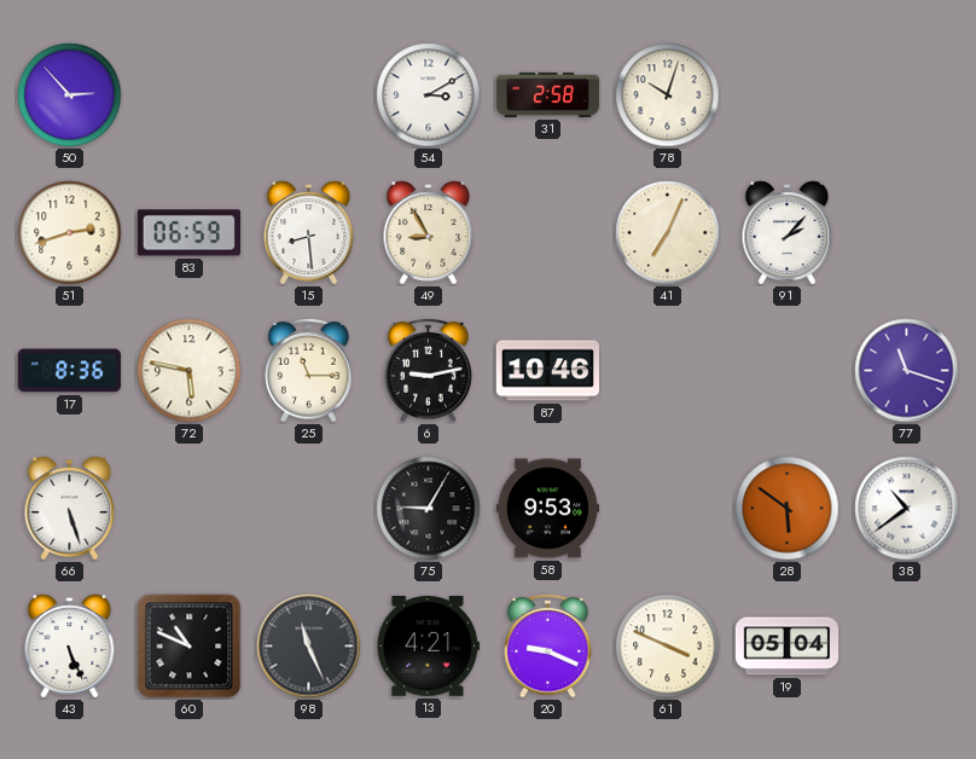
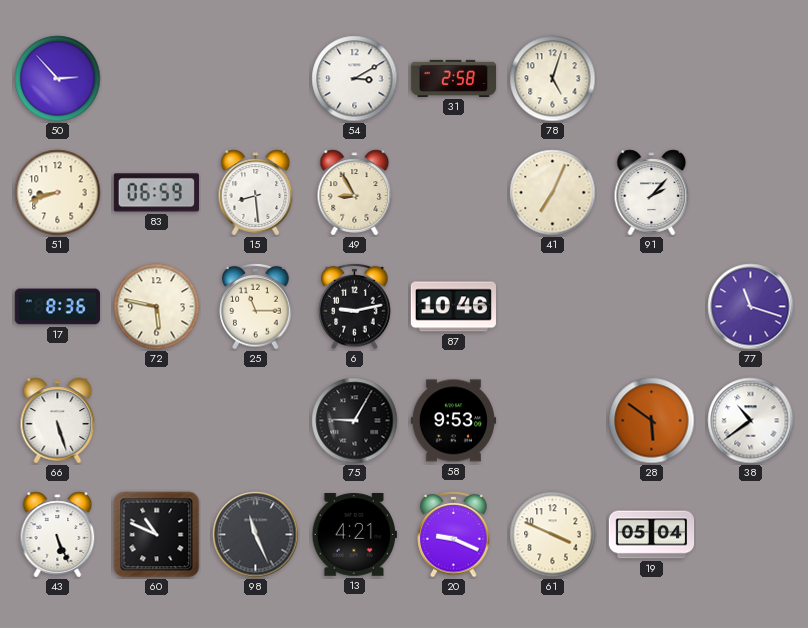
78: 10:03 -> 5:03 (553, 79)
51: 2:42 -> 8:42 (58, 193)
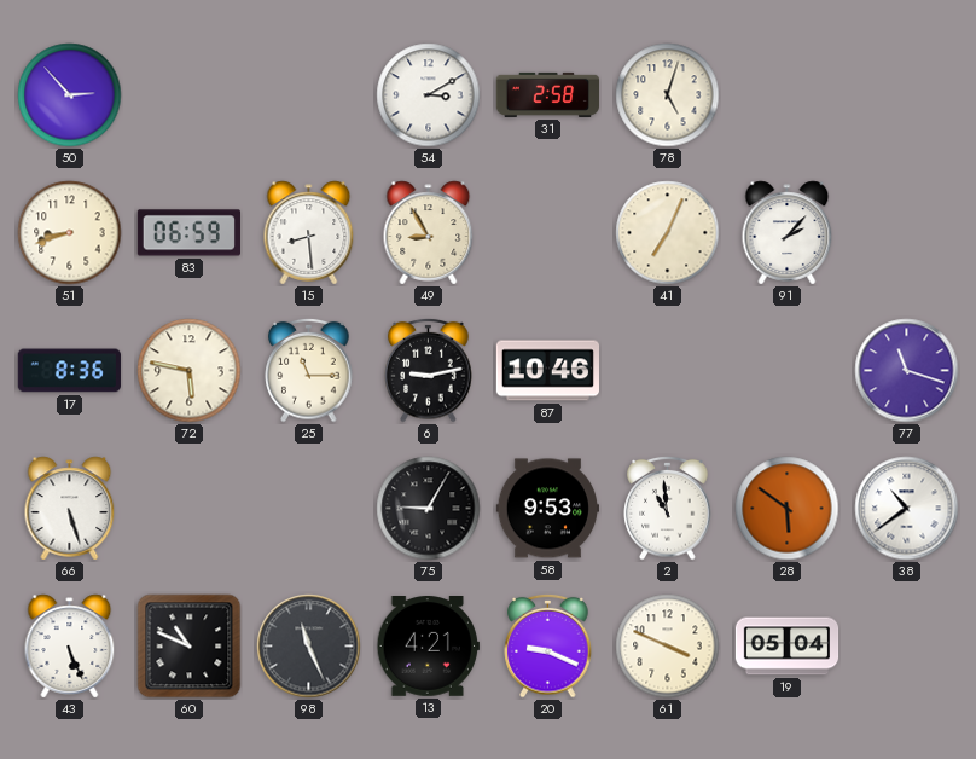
2: none -> 10:59 (668, 508)
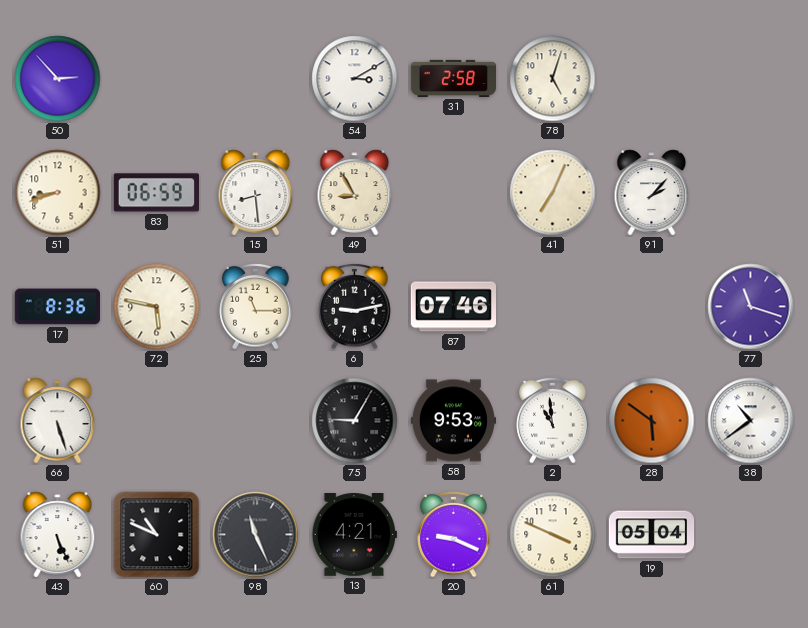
87: 10:46 -> 07:46 (453, 307)
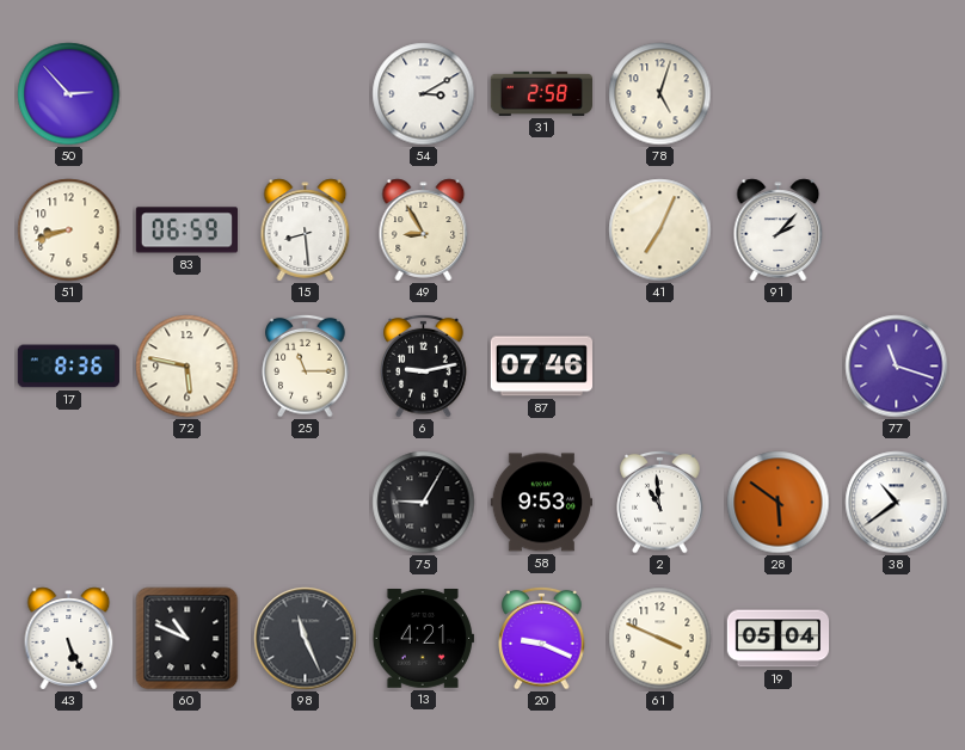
66: 5:27 -> none (58, 421)
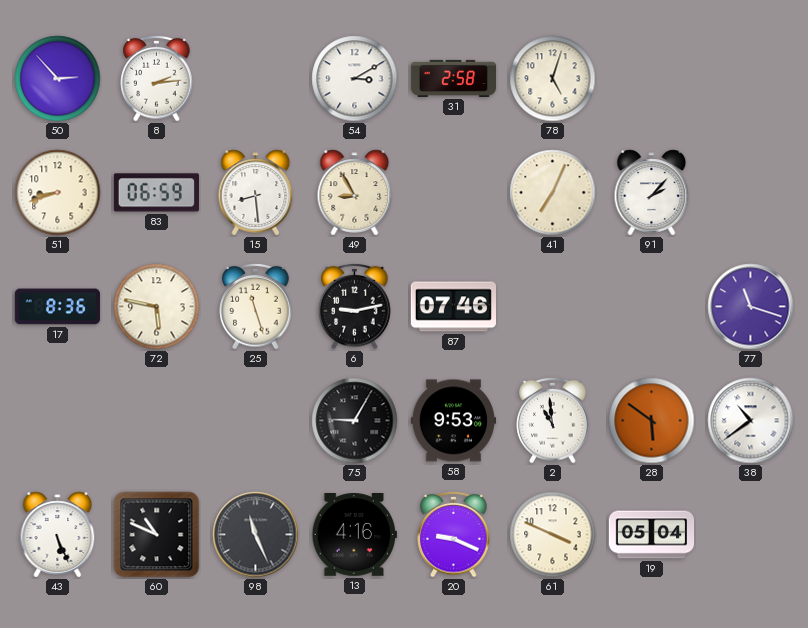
8: none -> 2:14 (157, 78)
25: 11:15 -> 11:27 (256, 306)
13: 4:21 -> 4:16 (354, 535)
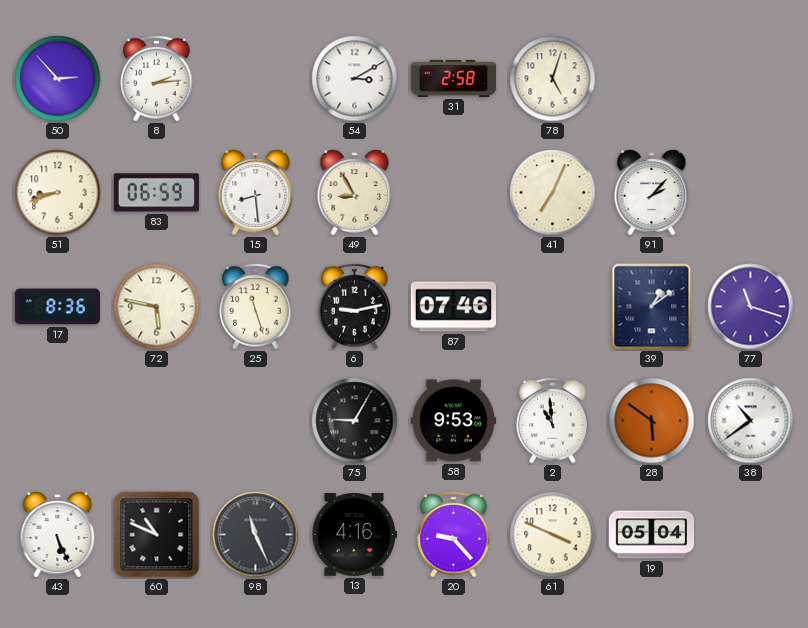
39: none -> 1:09 (652, 307)
20: 9:19 -> 9:23 (454, 534)
